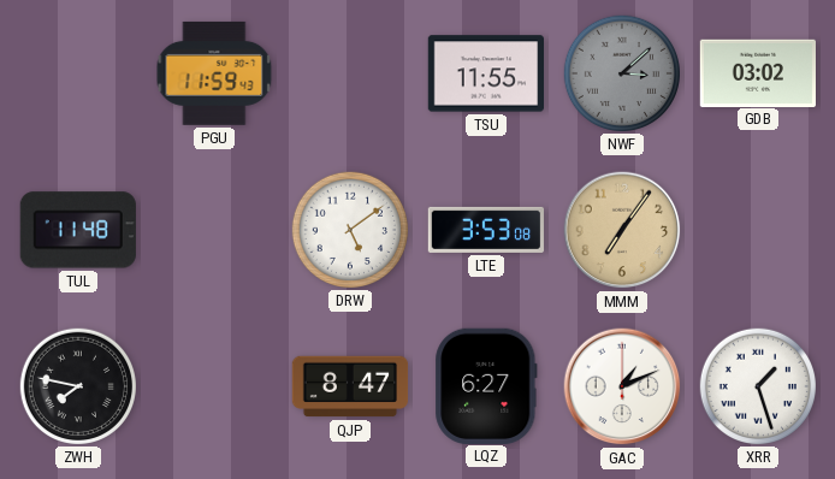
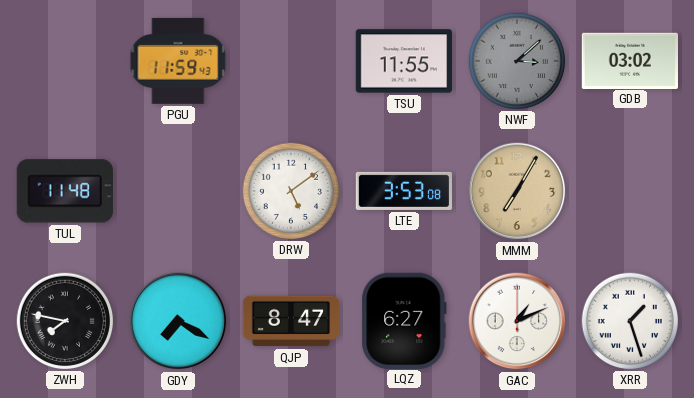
MMM: 7:06 -> 7:05 (517, 191)
GDY: none -> 7:20 (178, 321)
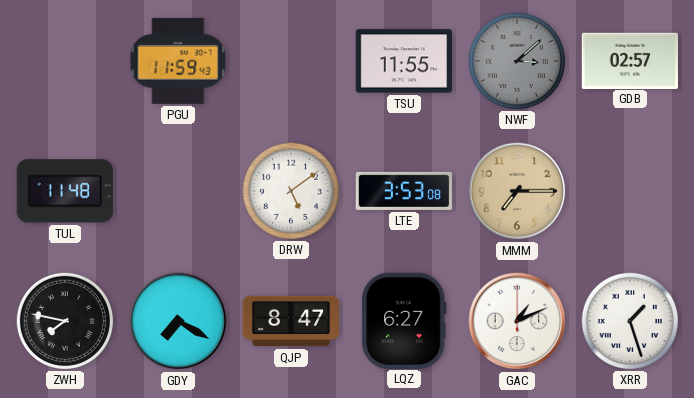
GDB: 03:02 -> 02:57 (629, 60)
MMM: 7:05 -> 7:15 (517, 191)
